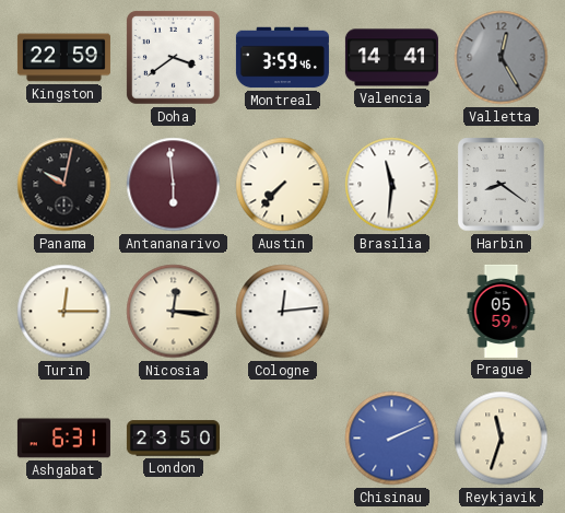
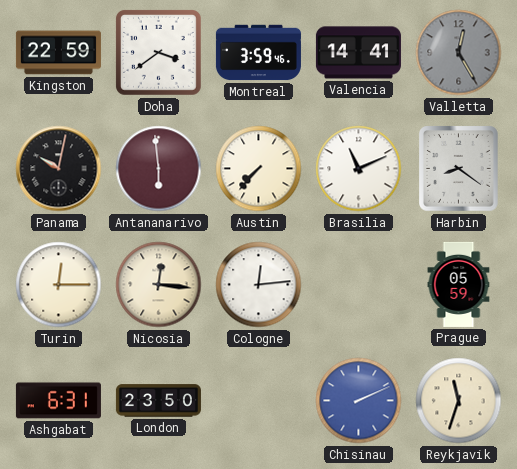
Brasilia: 11:31 -> 11:11 (359, 169)
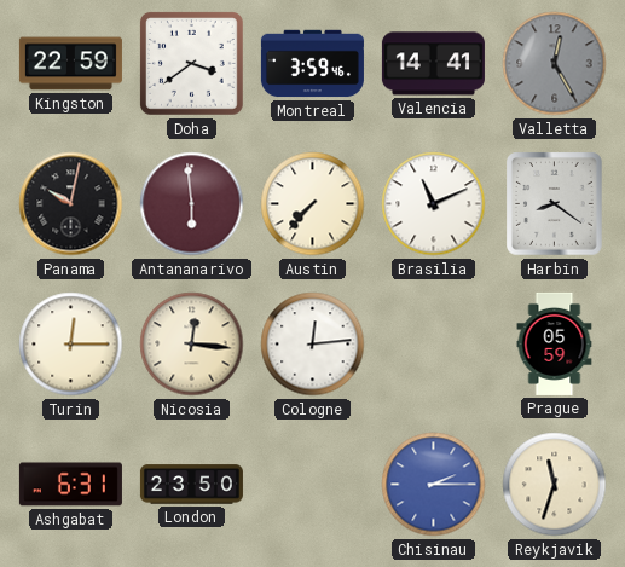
Chisinau: 2:11 -> 2:15 (434, 485)
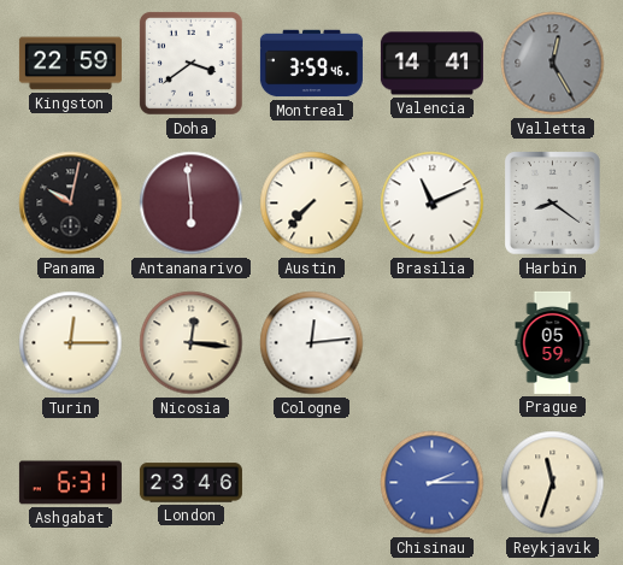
London: 23:50 -> 23:46 (190, 483)
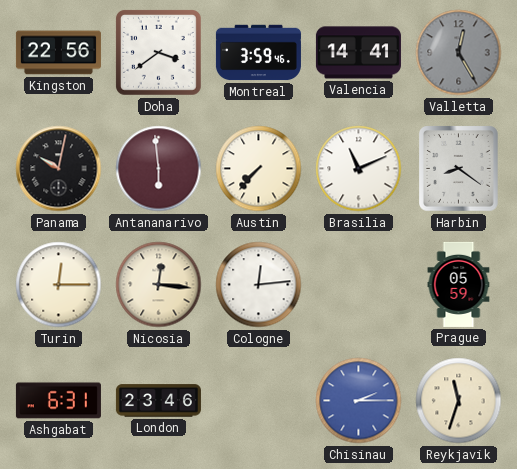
Kingston: 22:59 -> 22:56 (58, 53)
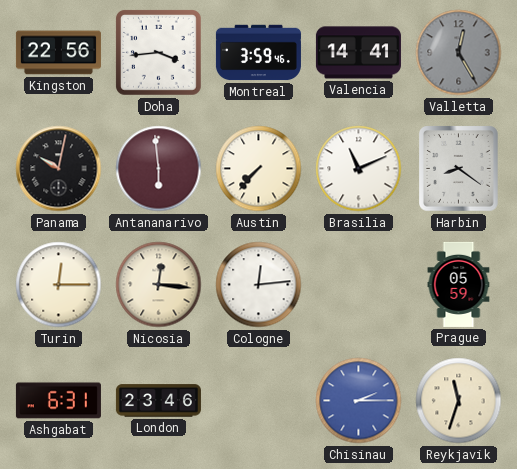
Doha: 3:39 -> 3:44 (158, 52)
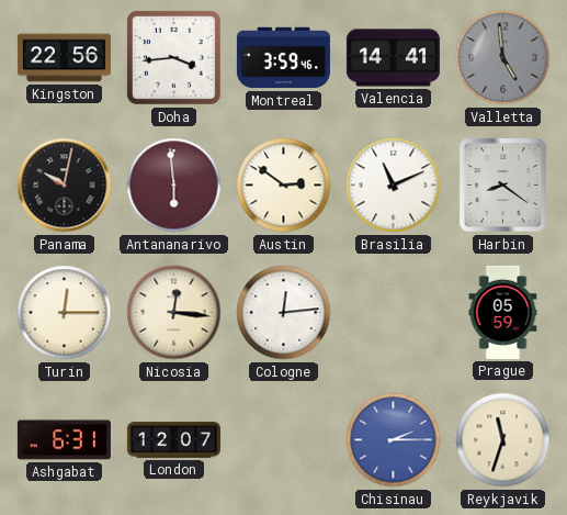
Valletta: 12:25 -> 4:59 (503, 58)
Austin: 7:37 -> 2:51 (284, 186)
London: 23:46 -> 12:07 (173, 440)
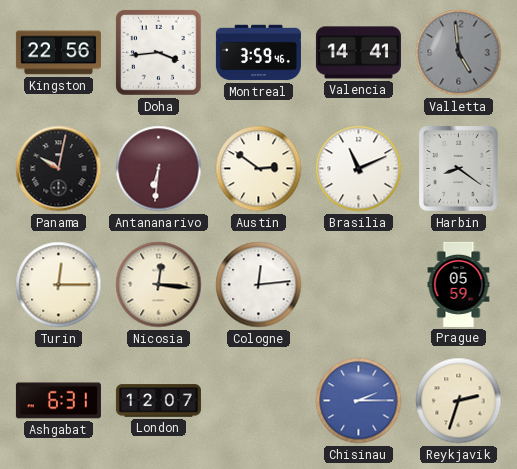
Antananarivo: 5:59 -> 6:31 (159, 169)
Reykjavik: 11:33 -> 2:33 (459, 401)
